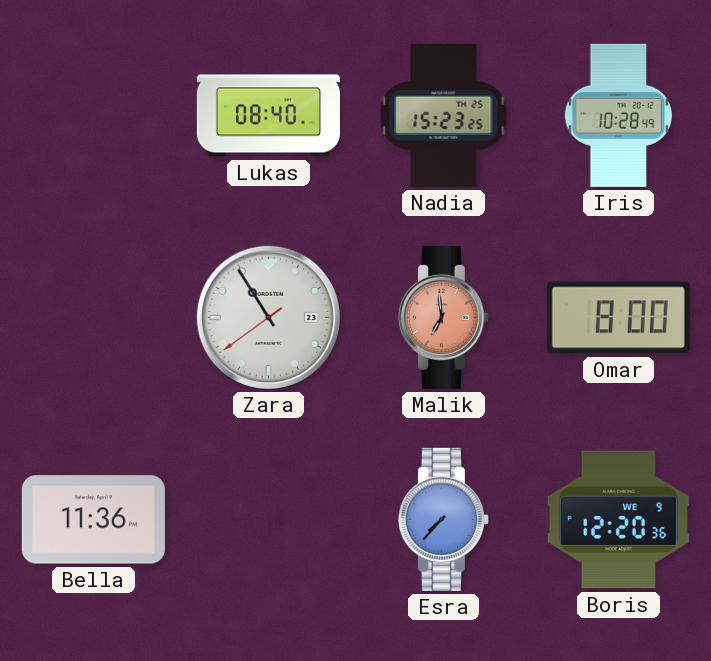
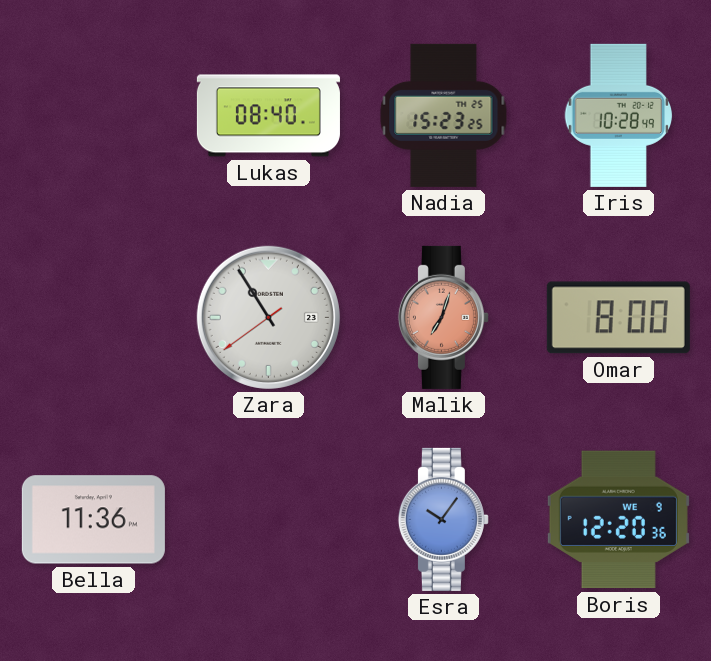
Malik: 6:59 -> 7:03 (443, 317)
Esra: 7:37 -> 10:06 (443, 519)
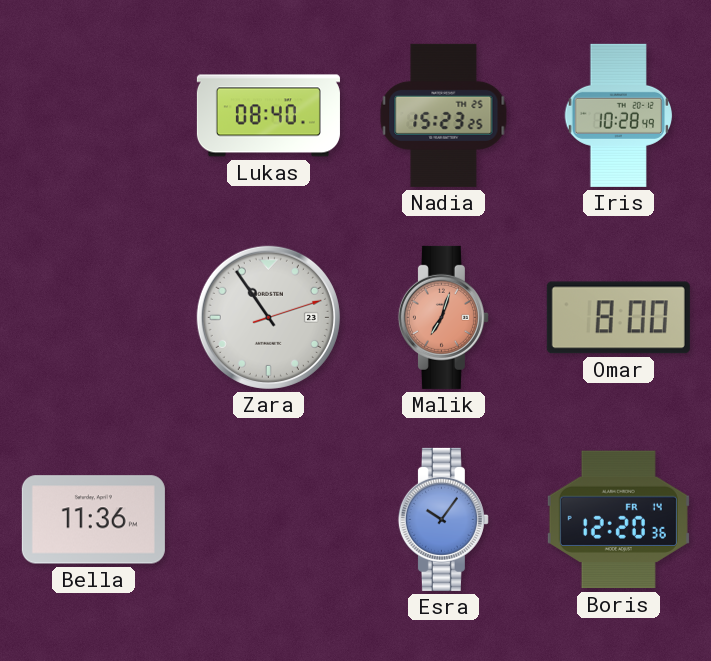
Zara: 10:54:39 -> 10:54:12 (268, 317)
Boris date: WE 9 -> FR 14 (618, 520)
